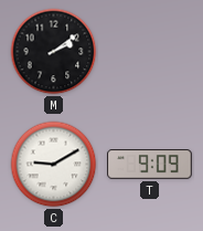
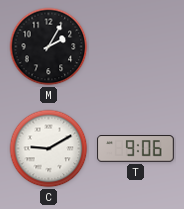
M: 2:09 -> 2:05 (49, 47)
T: 9:09 -> 9:06 (136, 149)
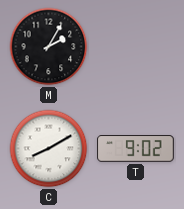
C: 9:10 -> 8:10 (49, 149)
T: 9:06 -> 9:02 (136, 149)
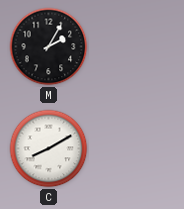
T: 9:02 -> none (136, 149)
